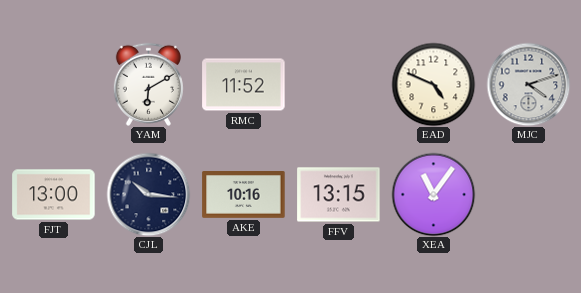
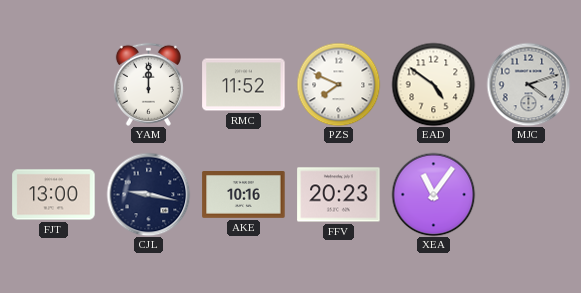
YAM: 6:10 -> 12:00 (148, 84)
PZS: none -> 7:49 (338, 84)
EAD: 4:49 -> 4:51 (433, 84)
CJL: 10:16 -> 9:17 (148, 194)
FFV: 13:15 -> 20:23 (339, 195)
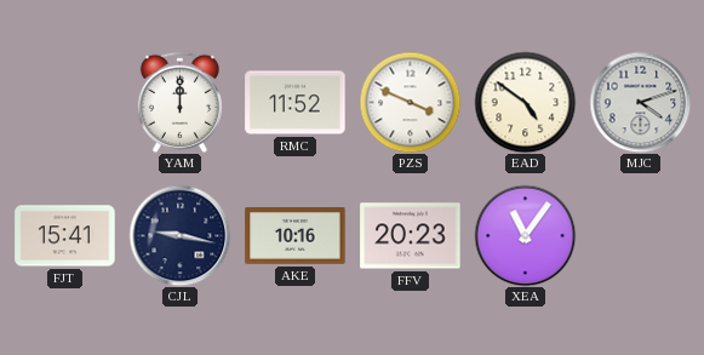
PZS: 7:49 -> 3:49 (410, 102)
FJT: 13:00 -> 15:41 (65, 236)
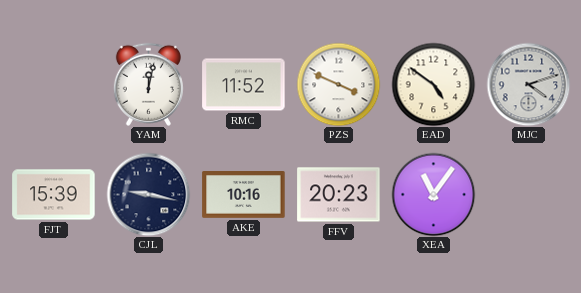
YAM: 12:00 -> 12:02 (148, 84)
FJT: 15:41 -> 15:39 (54, 195)
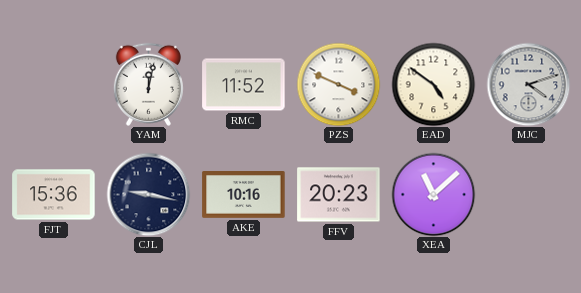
FJT: 15:39 -> 15:36 (54, 195)
XEA: 11:06 -> 11:08 (433, 194)
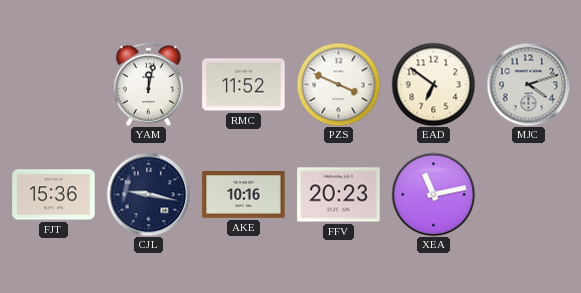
EAD: 4:51 -> 6:51 (433, 84)
XEA: 11:08 -> 11:13 (433, 194)
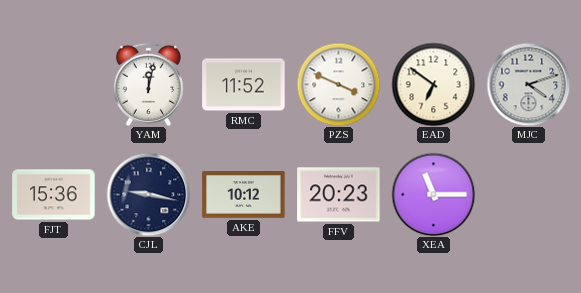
AKE: 10:16 -> 10:12 (244, 195)
XEA: 11:13 -> 11:15 (433, 194)
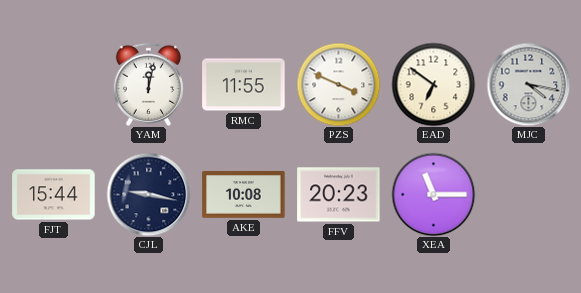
RMC: 11:52 -> 11:55 (244, 85)
MJC: 4:12 -> 4:17 (528, 84)
FJT: 15:36 -> 15:44 (54, 195)
AKE: 10:12 -> 10:08 (244, 195)
